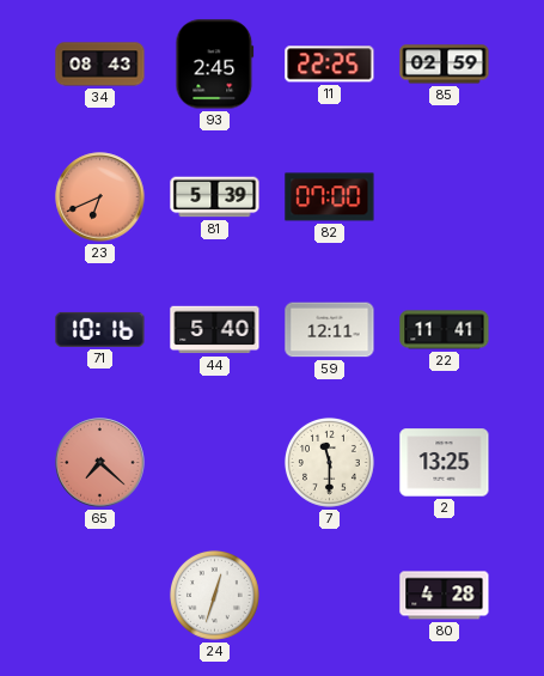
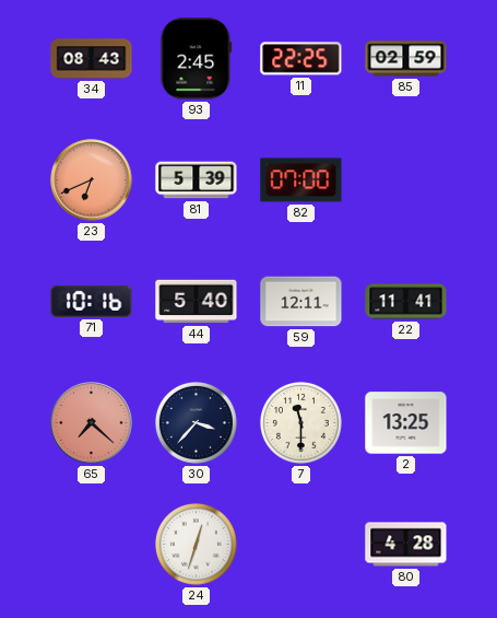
30: none -> 3:37 (196, 422)
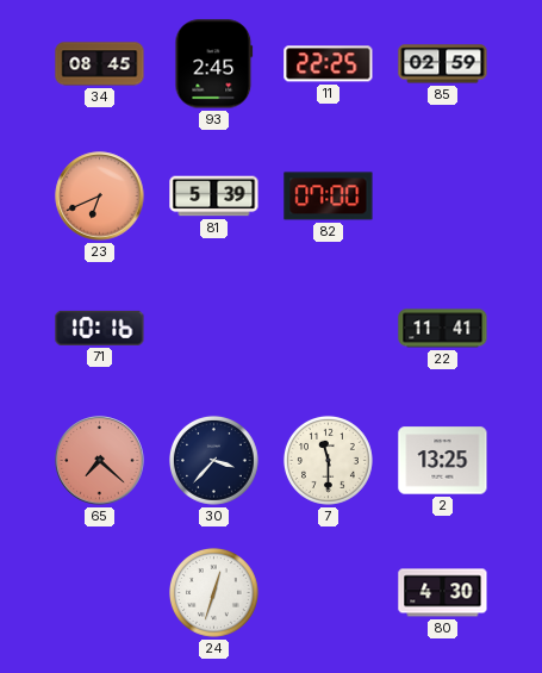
34: 08:43 -> 08:45 (100, 64)
44: 5:40 -> none (197, 302)
59: 12:11 -> none (301, 302)
80: 4:28 -> 4:30 (443, 593)
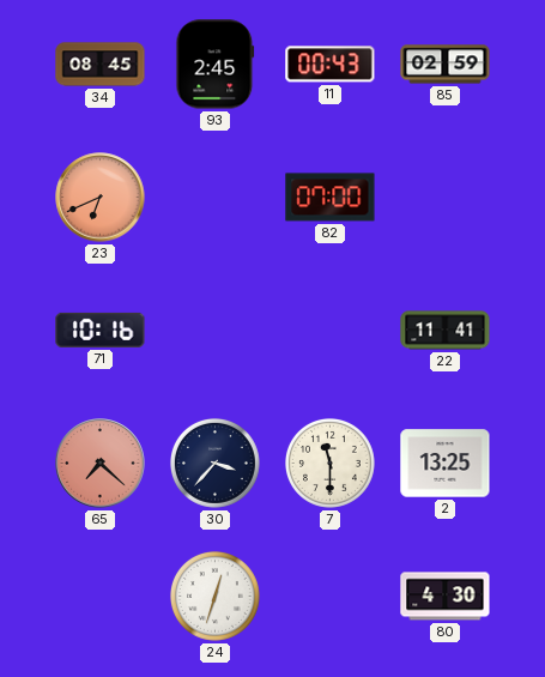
11: 22:25 -> 00:43 (331, 65)
81: 5:39 -> none (214, 197)
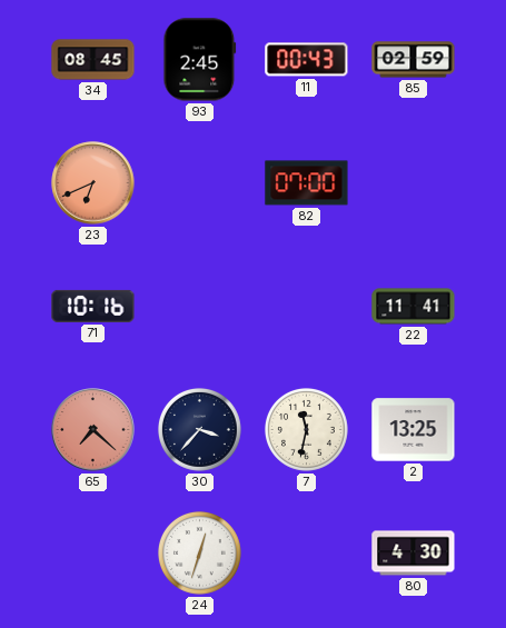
7: 11:30 -> 11:32 (306, 429)
